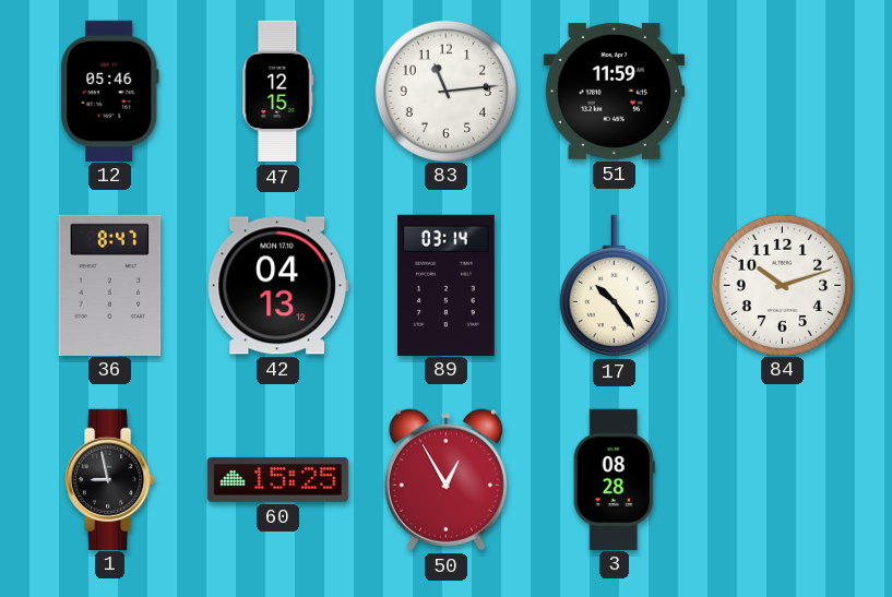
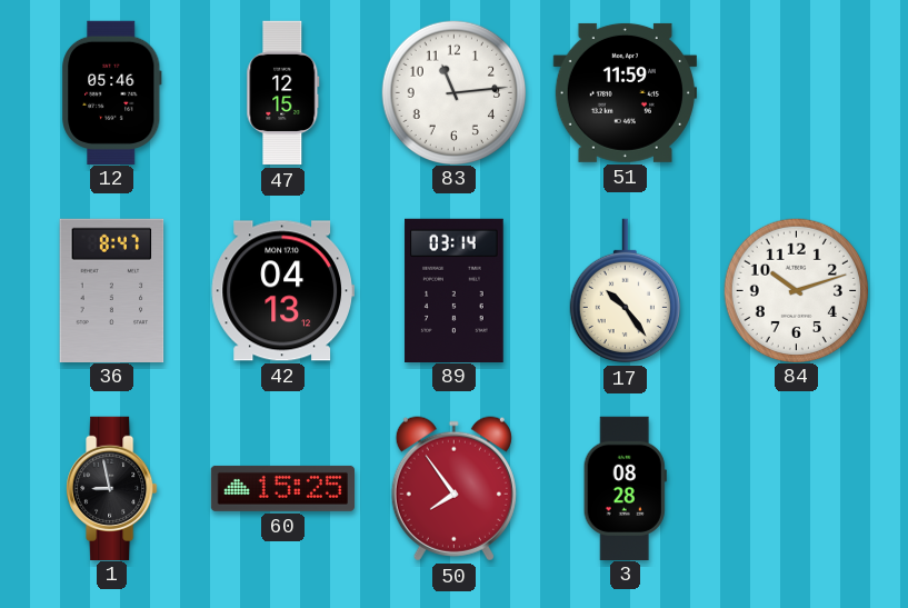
50: 12:55 -> 7:54 (453, 489)
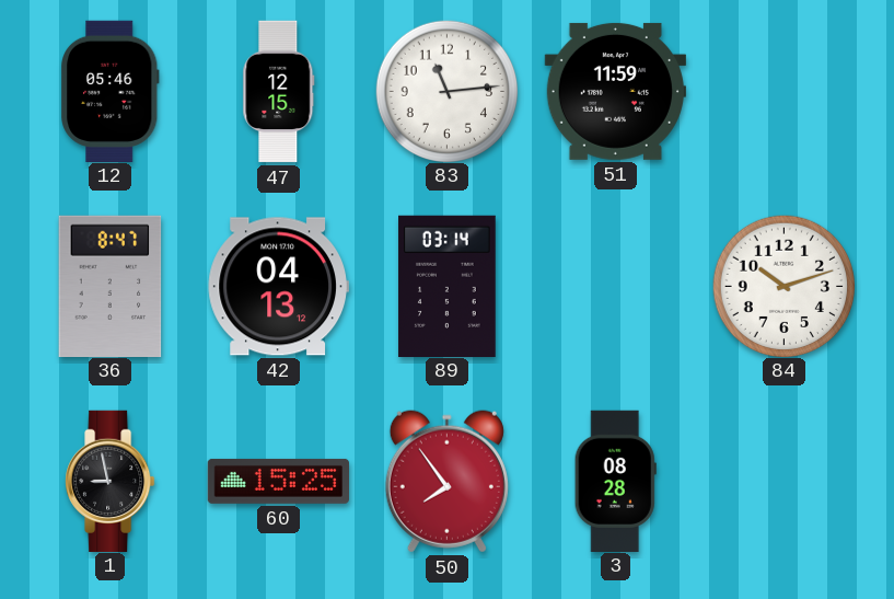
17: 10:24 -> none (625, 291)
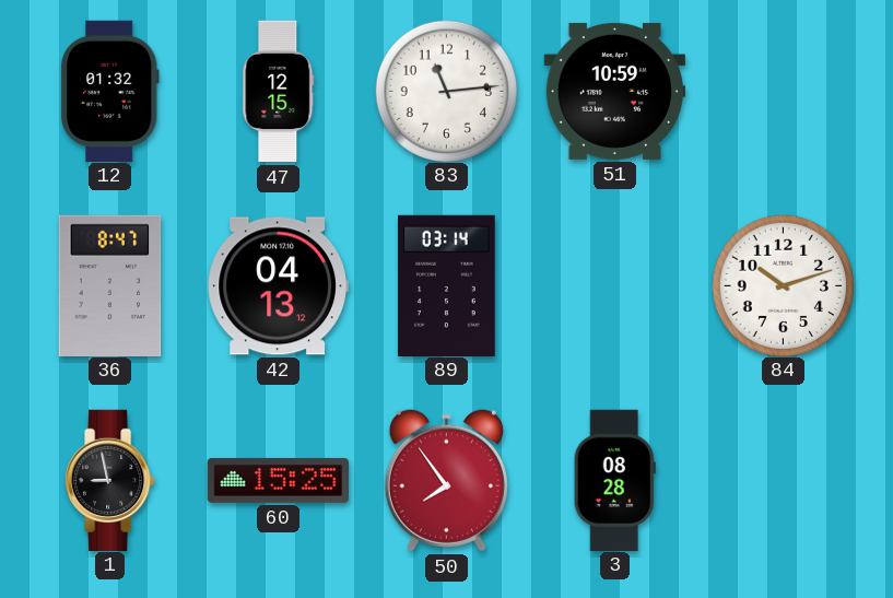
12: 05:46 -> 01:32 (110, 91)
51: 11:59 -> 10:59 (614, 91)
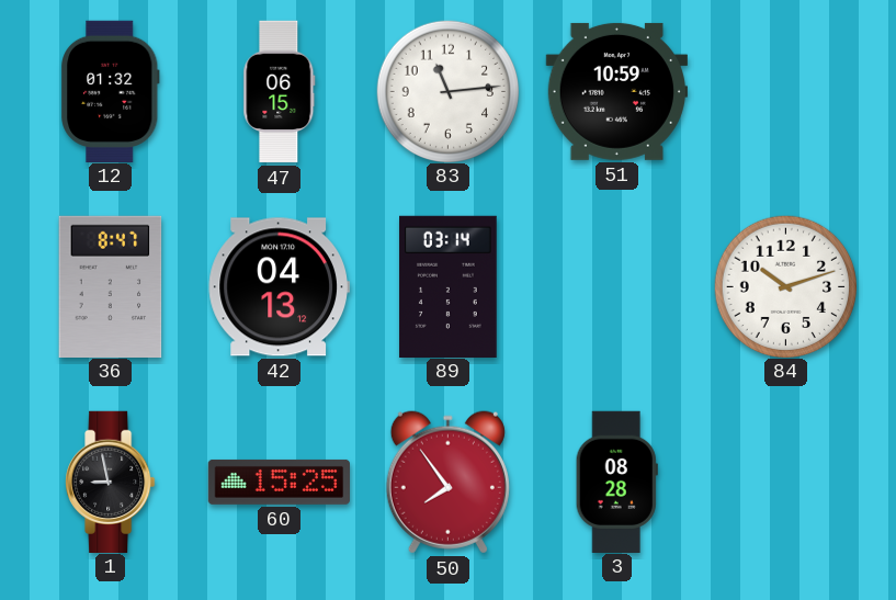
47: 12:15 -> 06:15 (280, 92)
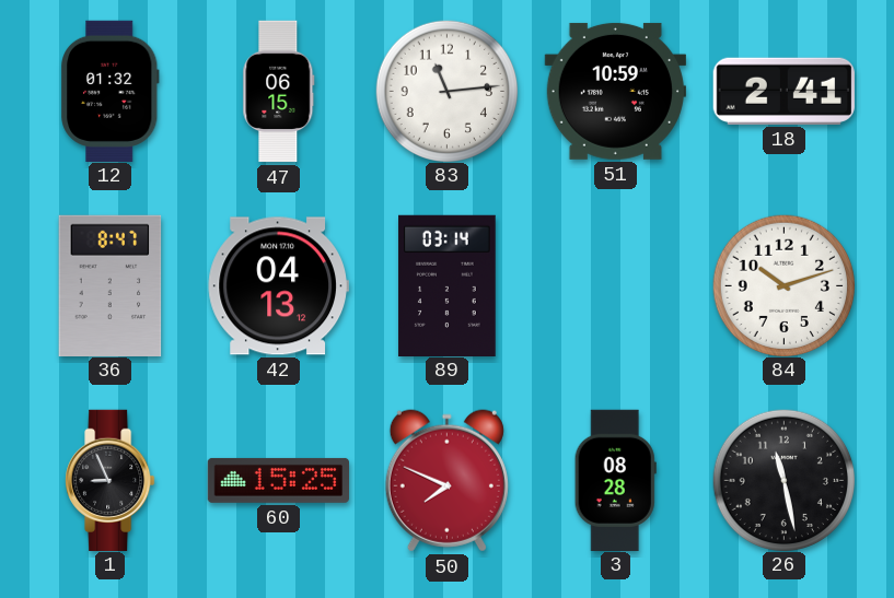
18: none -> 2:41 (783, 91)
1: 8:58 -> 8:56 (111, 480)
50: 7:54 -> 7:49 (446, 481)
26: none -> 11:28 (783, 480)
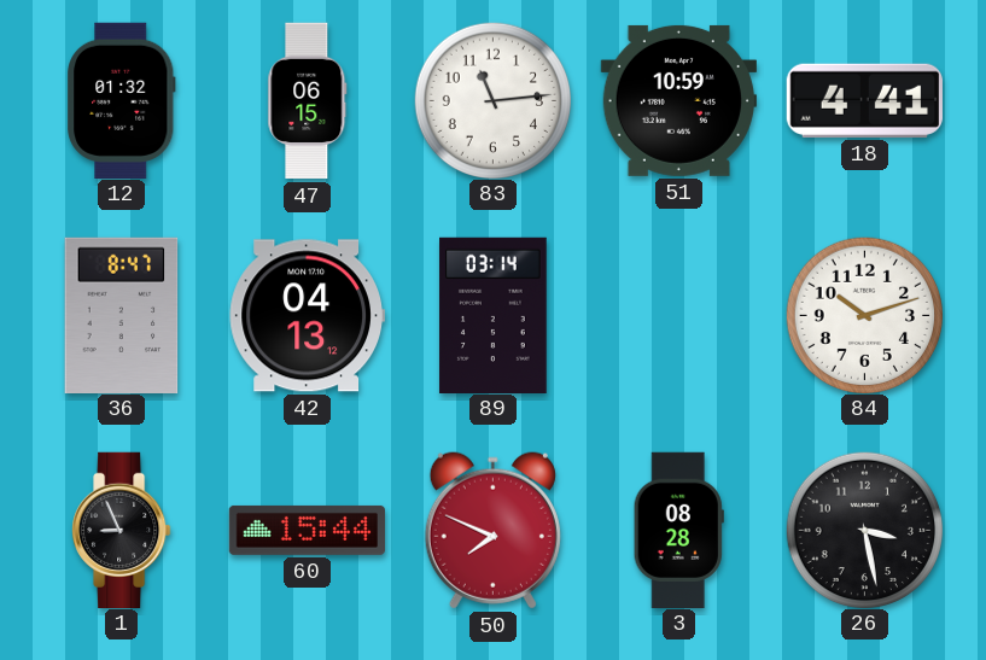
18: 2:41 -> 4:41 (864, 100)
60: 15:25 -> 15:44 (307, 530)
26: 11:28 -> 3:28 (864, 530)
